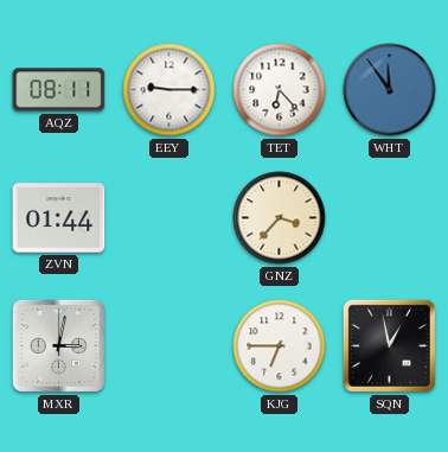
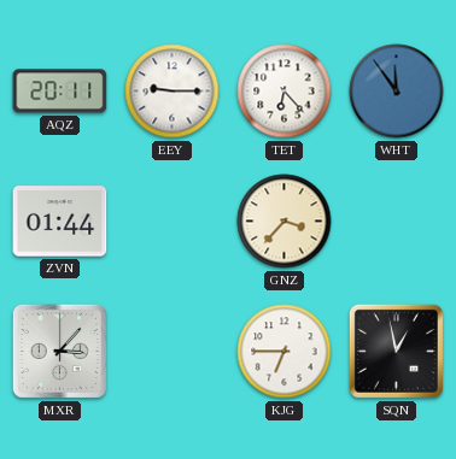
AQZ: 08:11 -> 20:11 (60, 92)
MXR: 3:02 -> 3:07 (59, 351)
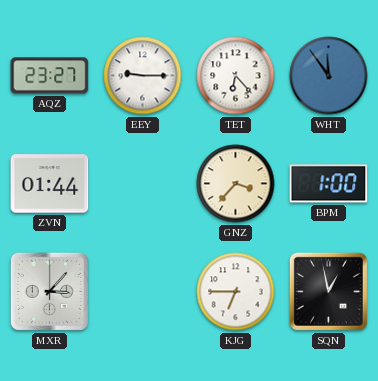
AQZ: 20:11 -> 23:27 (50, 76)
BPM: none -> 1:00 (329, 184)
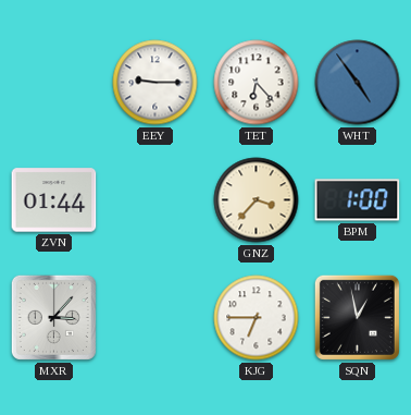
AQZ: 23:27 -> none (50, 76)
WHT: 11:54 -> 4:54 (358, 83)
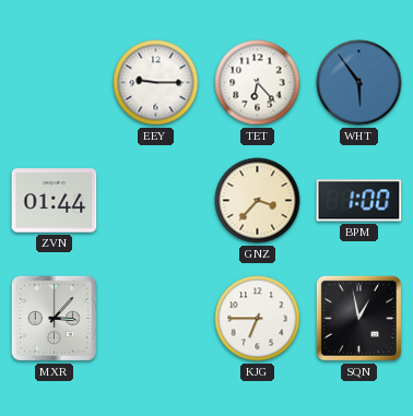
WHT: 4:54 -> 5:54 (359, 83)
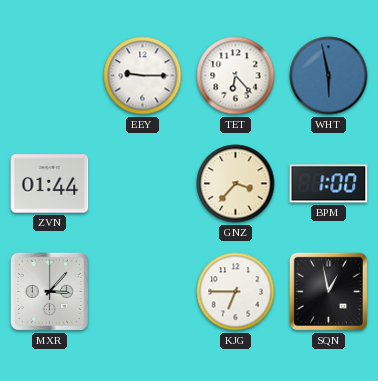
WHT: 5:54 -> 5:58 (329, 76)
